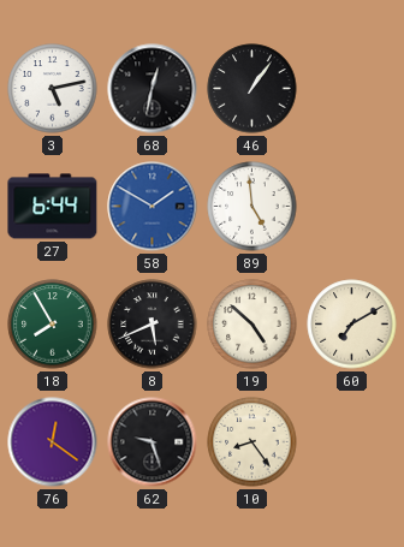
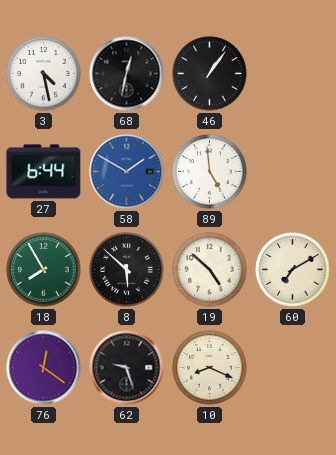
3: 5:13 -> 4:28 (44, 74)
8: 5:41 -> 5:52 (127, 270)
10: 8:24 -> 8:19 (210, 368)
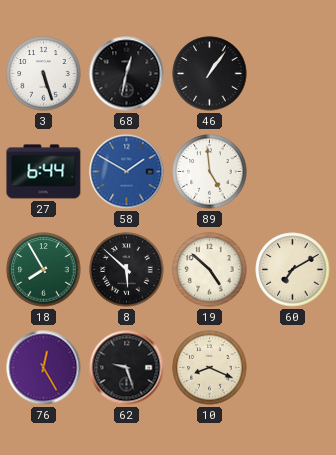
3: 4:28 -> 5:27 (44, 74)
76: 12:21 -> 12:25 (44, 368)
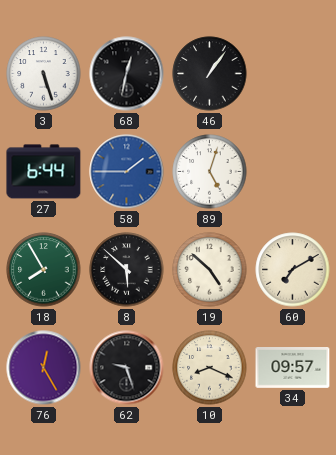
58: 1:50 -> 1:45 (127, 172)
89: 4:59 -> 5:03 (210, 172)
34: none -> 09:57 (293, 368)
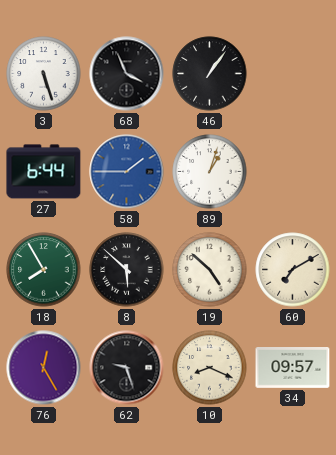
68: 12:32 -> 3:56 (127, 74)
89: 5:03 -> 1:03 (210, 172)
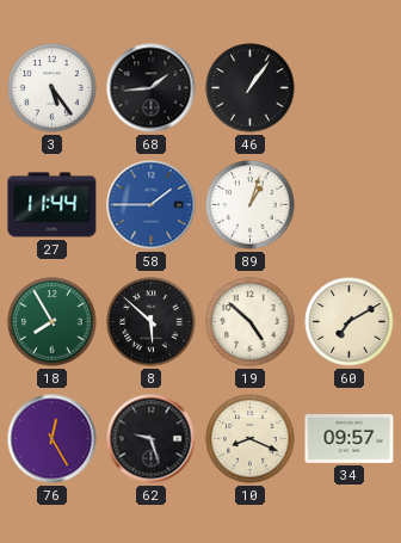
3: 5:27 -> 5:24 (53, 88)
68: 3:56 -> 1:44 (152, 88)
27: 6:44 -> 11:44 (53, 205)
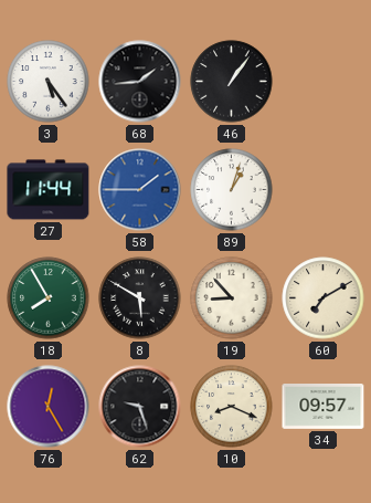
8: 5:52 -> 5:50 (140, 298)
19: 4:52 -> 8:53 (232, 298)
